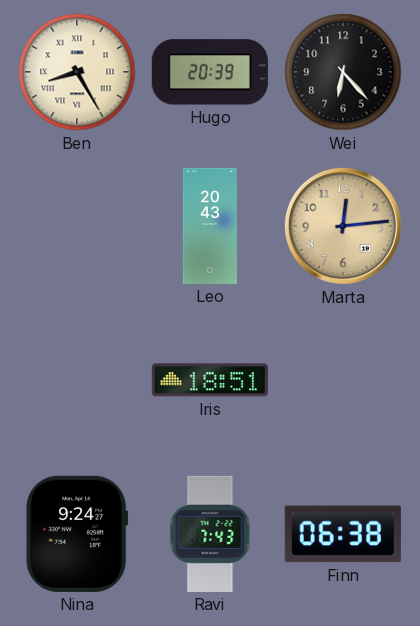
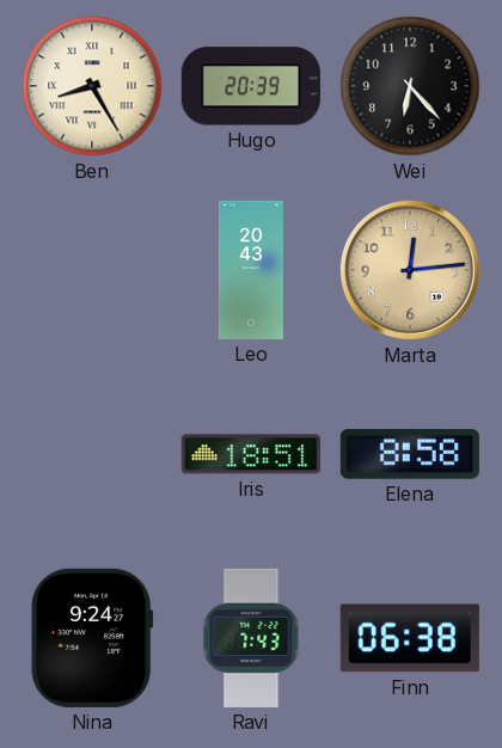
Elena: none -> 8:58 (410, 455)
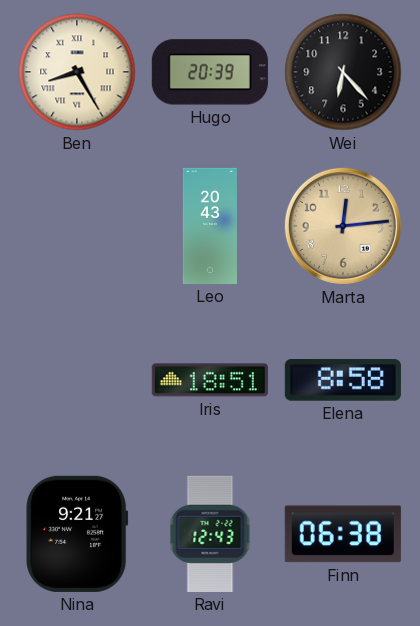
Nina: 9:24 -> 9:21 (77, 534)
Ravi: 7:43 -> 12:43 (210, 534)
